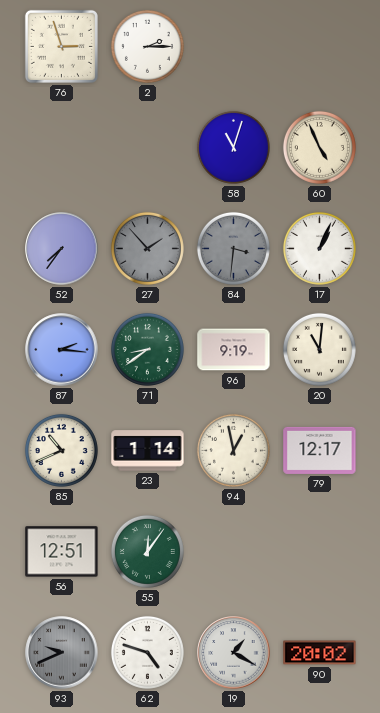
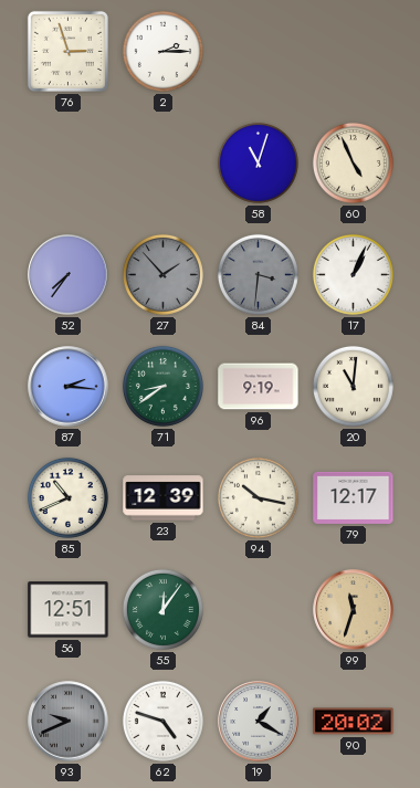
23: 1:14 -> 12:39 (164, 498)
94: 12:58 -> 10:17 (258, 497)
99: none -> 11:33 (354, 610)
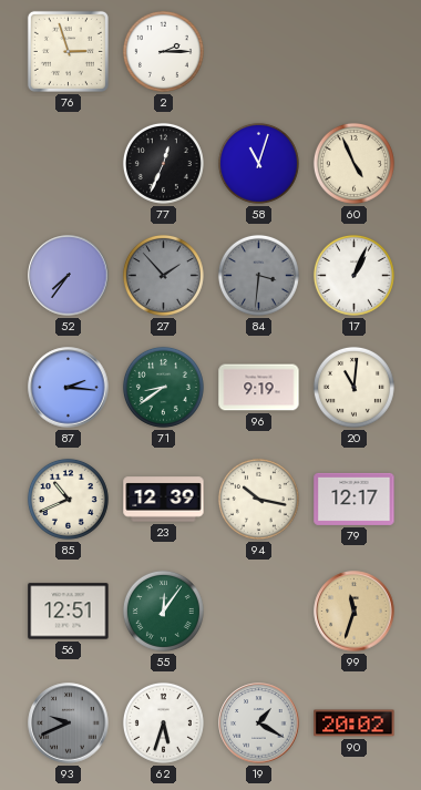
77: none -> 12:34 (163, 163)
62: 4:48 -> 5:33 (163, 722)
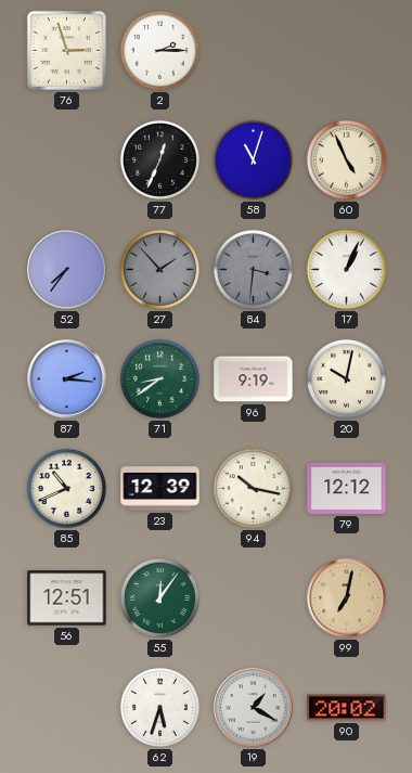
20: 11:01 -> 10:02 (346, 378)
79: 12:17 -> 12:12 (347, 488)
99: 11:33 -> 7:02 (347, 598)
93: 9:41 -> none (69, 724)
